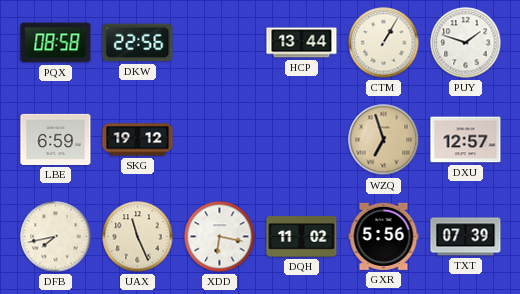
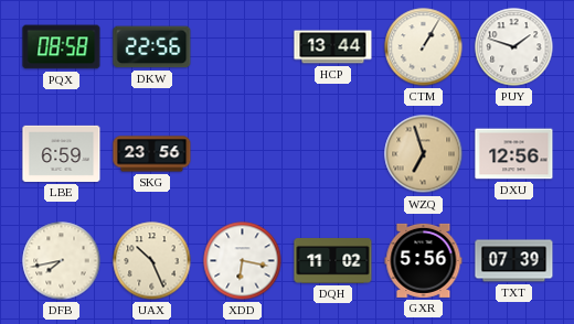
SKG: 19:12 -> 23:56 (152, 154)
DXU: 12:57 -> 12:56 (514, 154)
UAX: 11:26 -> 10:26 (152, 261)
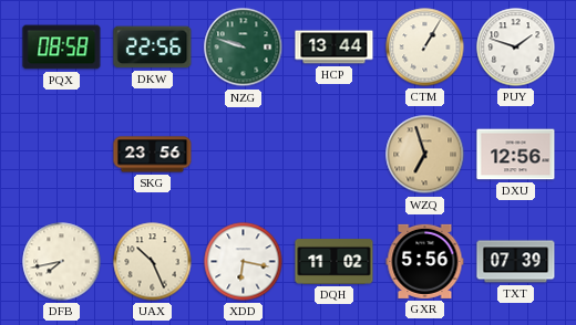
NZG: none -> 9:48 (244, 48)
LBE: 6:59 -> none (62, 153)
